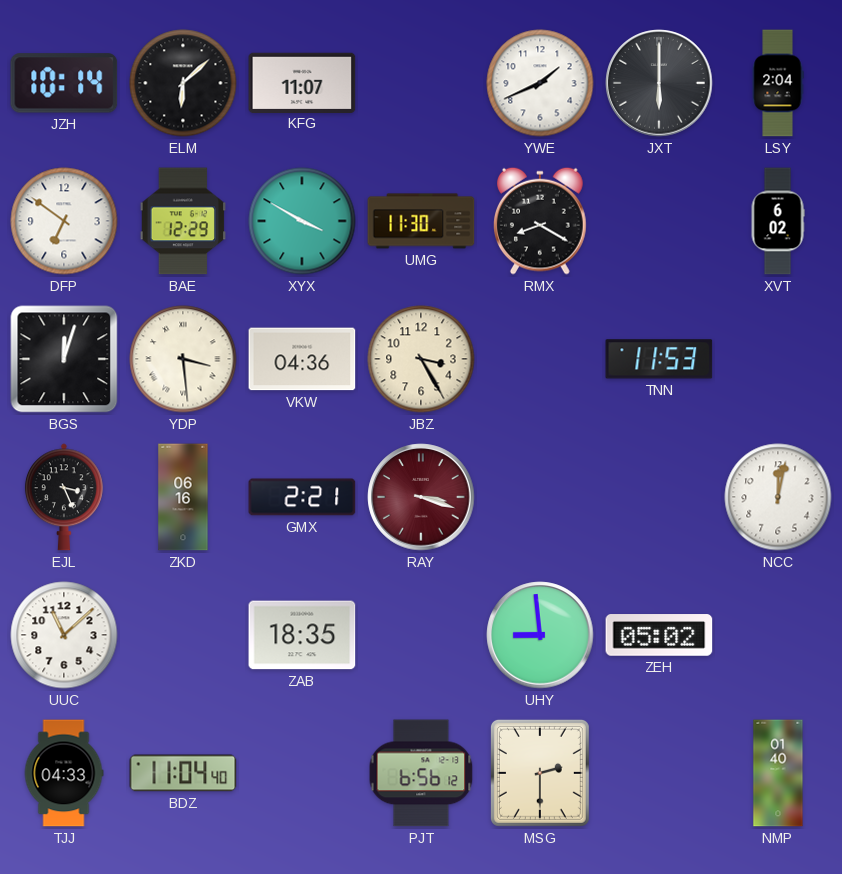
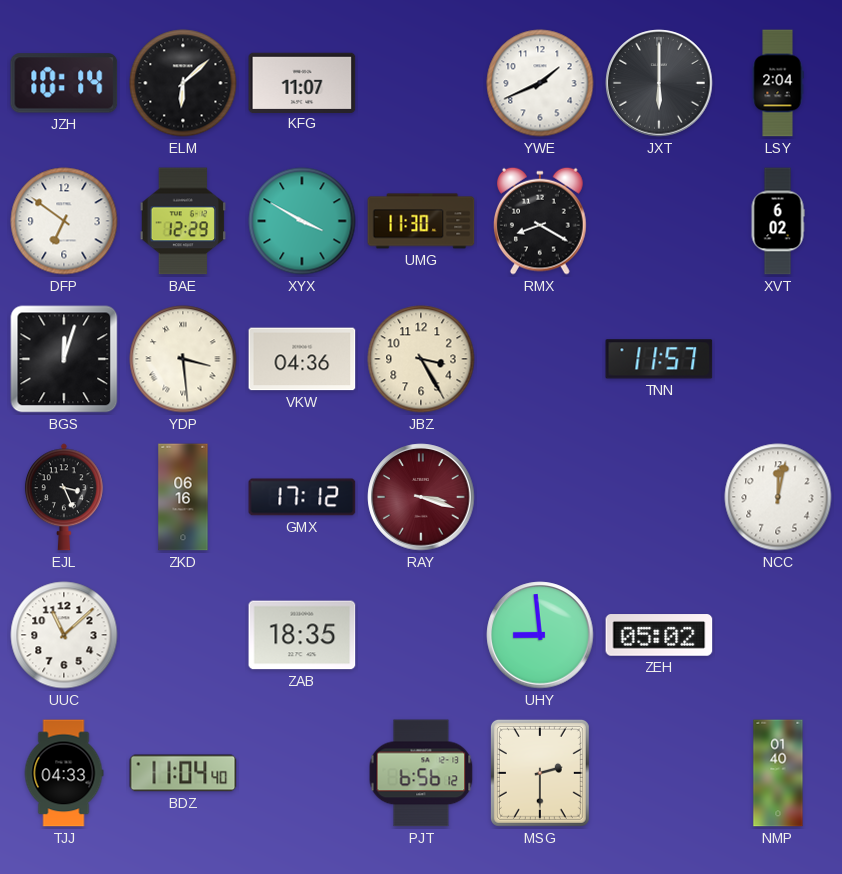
TNN: 11:53 -> 11:57 (659, 359)
GMX: 2:21 -> 17:12 (302, 497)
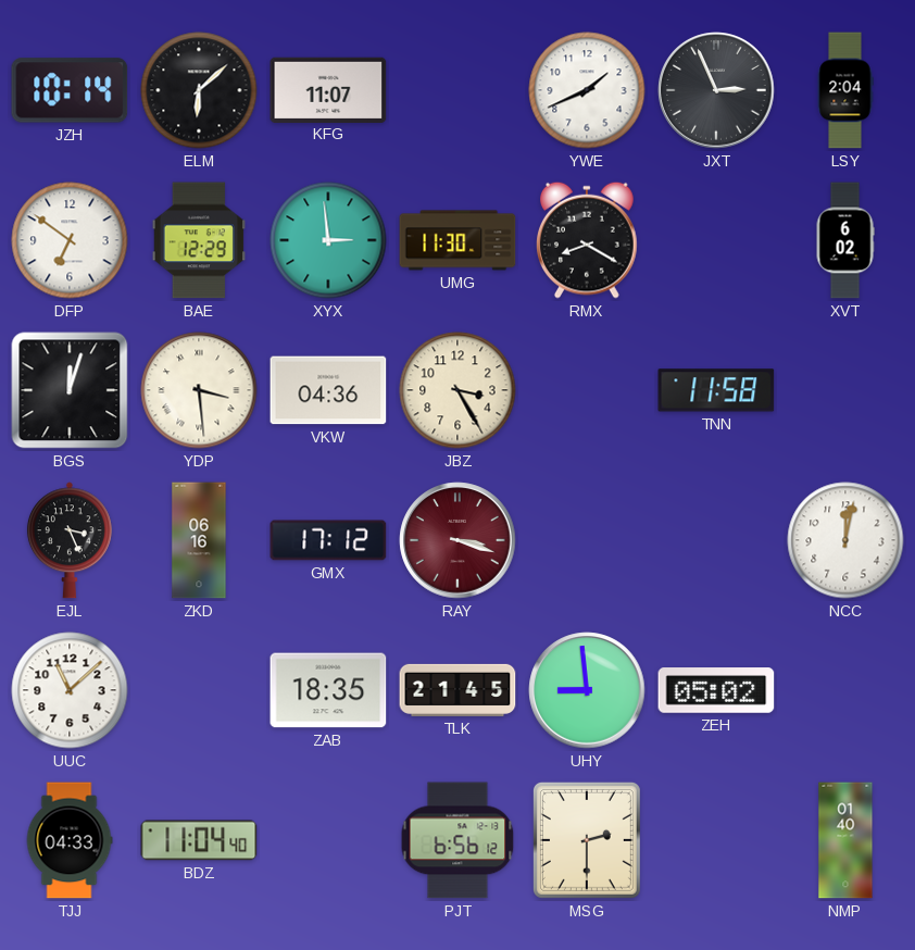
JXT: 6:00 -> 2:56 (716, 90)
XYX: 3:50 -> 2:59 (328, 240)
TNN: 11:57 -> 11:58 (716, 390)
TLK: none -> 21:45 (457, 690)
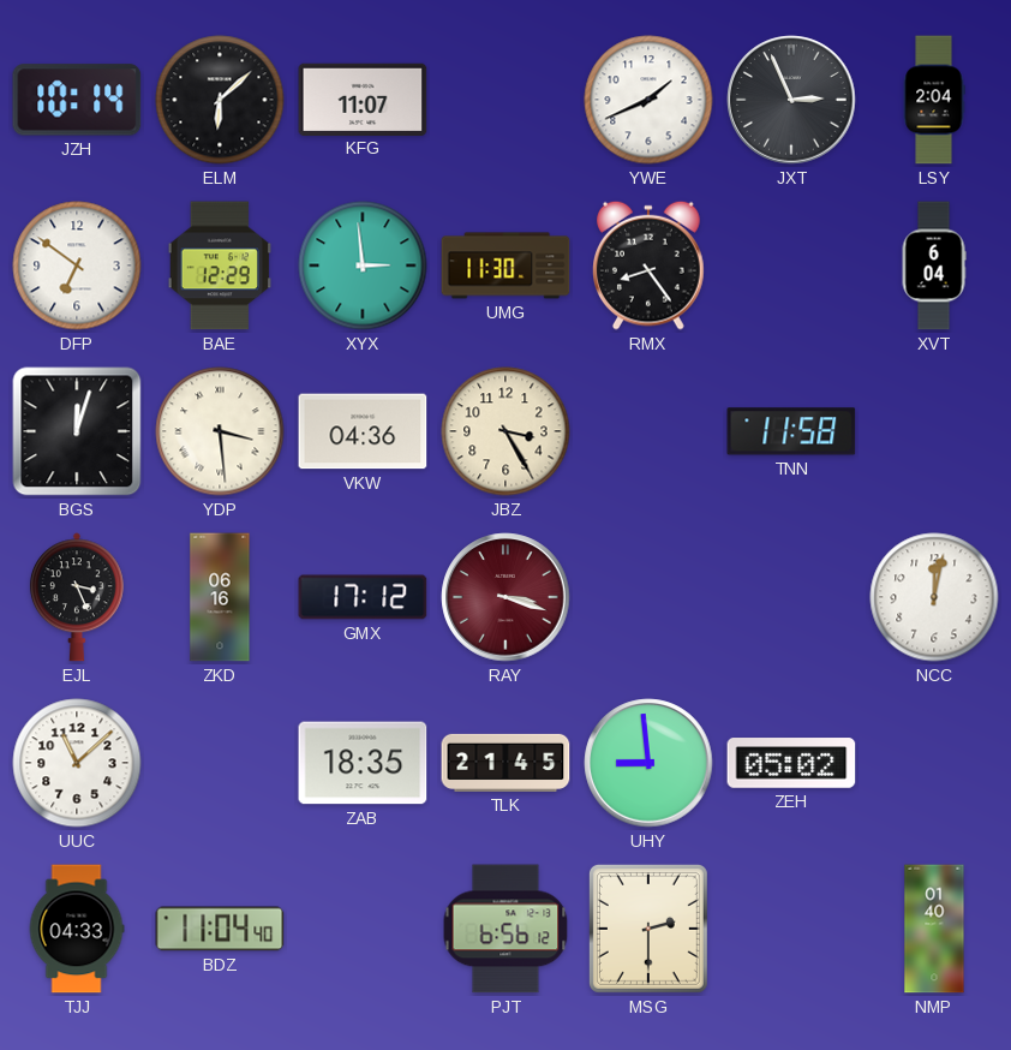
RMX: 8:20 -> 8:24 (650, 266)
XVT: 6:02 -> 6:04 (934, 266)
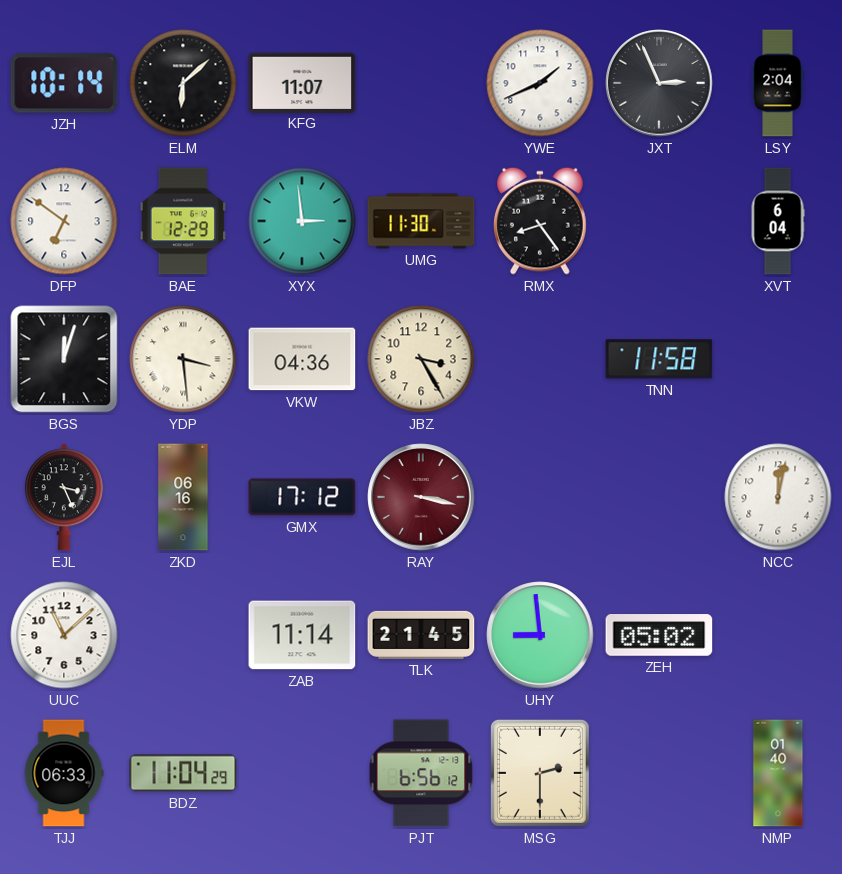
RAY: 3:18 -> 3:17 (421, 497)
ZAB: 18:35 -> 11:14 (302, 635)
TJJ: 04:33 -> 06:33 (64, 773)
BDZ: 11:04:40 -> 11:04:29 (183, 773)
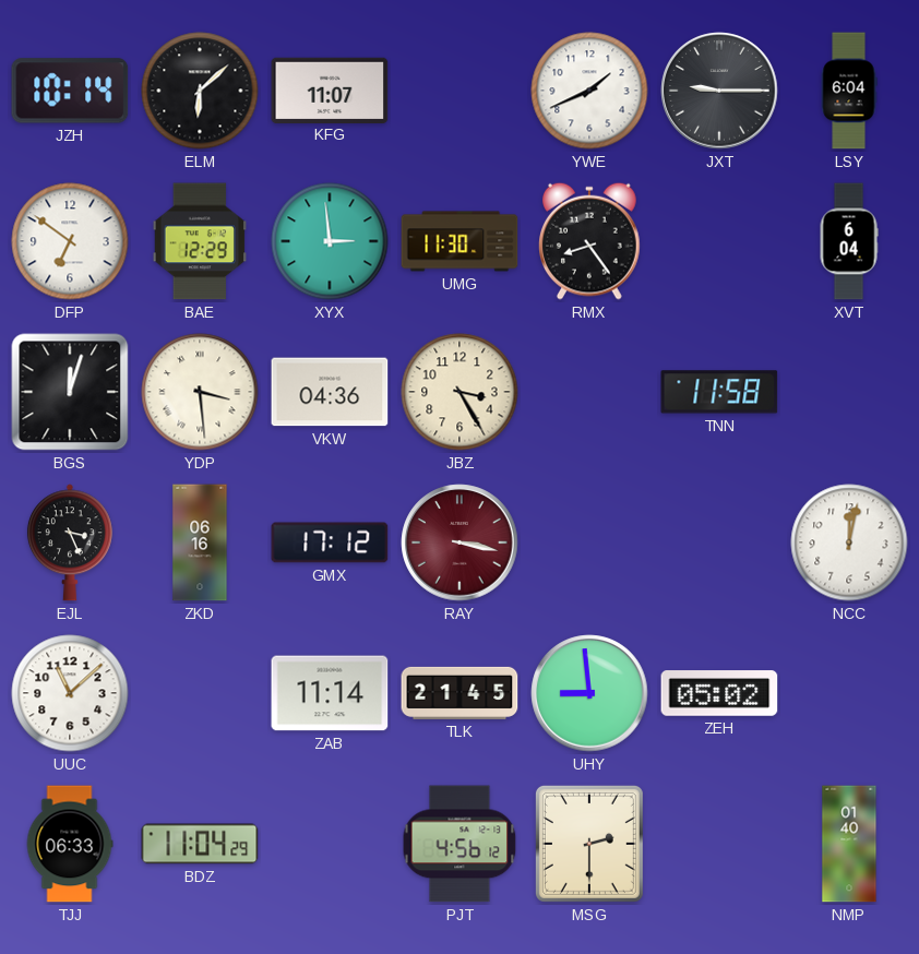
JXT: 2:56 -> 9:15 (719, 91)
LSY: 2:04 -> 6:04 (849, 91)
PJT: 6:56 -> 4:56 (459, 844)
